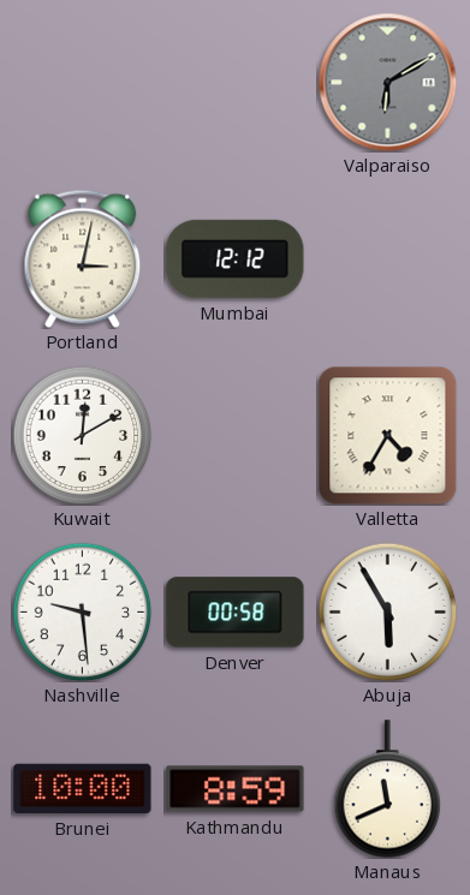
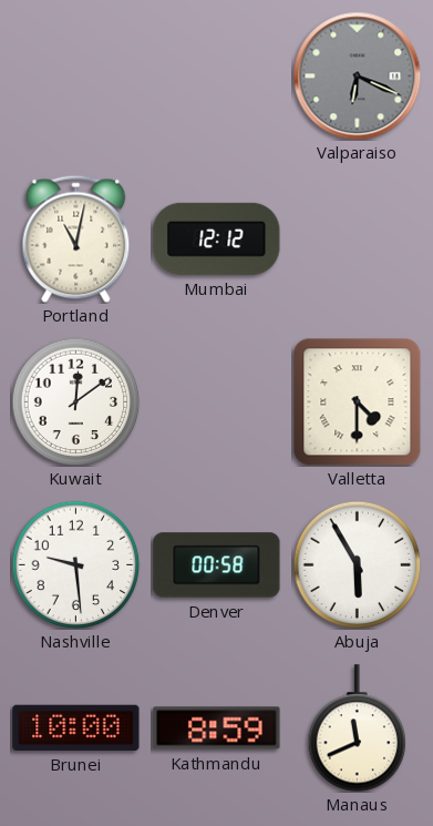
Valparaiso: 6:10 -> 6:19 (357, 75)
Portland: 3:02 -> 11:02 (76, 238)
Kuwait: 12:10 -> 12:09 (75, 401)
Valletta: 4:35 -> 4:30 (357, 401)
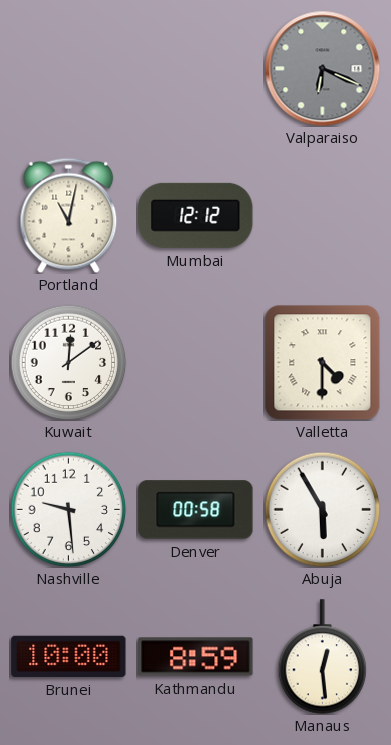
Manaus: 11:41 -> 12:29 (323, 657)
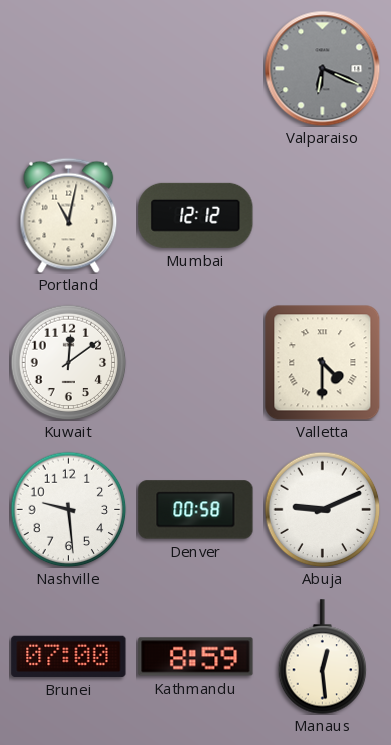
Abuja: 5:55 -> 9:11 (322, 509)
Brunei: 10:00 -> 07:00 (69, 656)
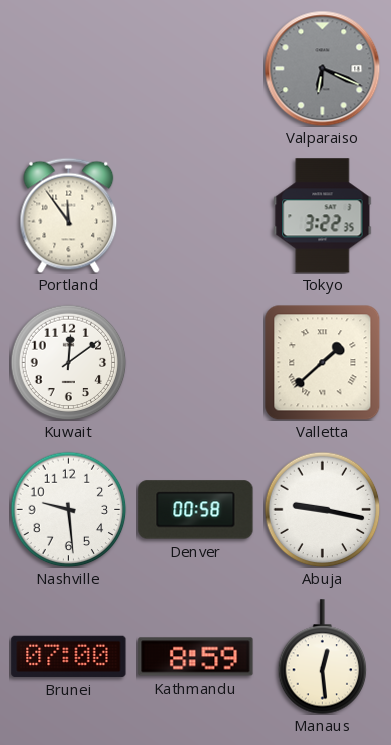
Portland: 11:02 -> 11:54 (69, 215)
Mumbai: 12:12 -> none (196, 215)
Tokyo: none -> 3:22 (323, 216)
Valletta: 4:30 -> 1:38 (322, 362)
Abuja: 9:11 -> 9:17 (322, 509)
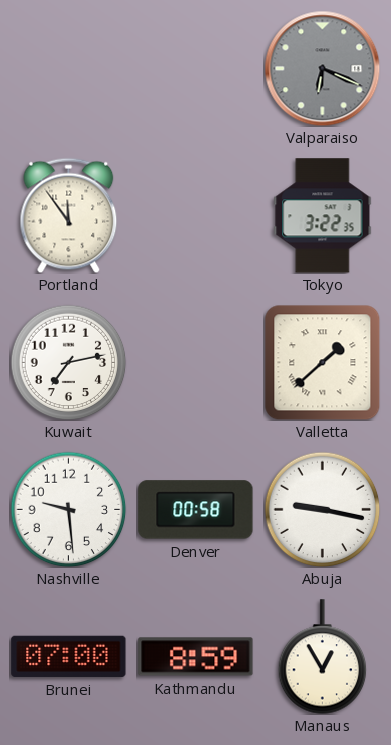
Kuwait: 12:09 -> 7:13 (68, 362)
Manaus: 12:29 -> 12:55 (323, 657)
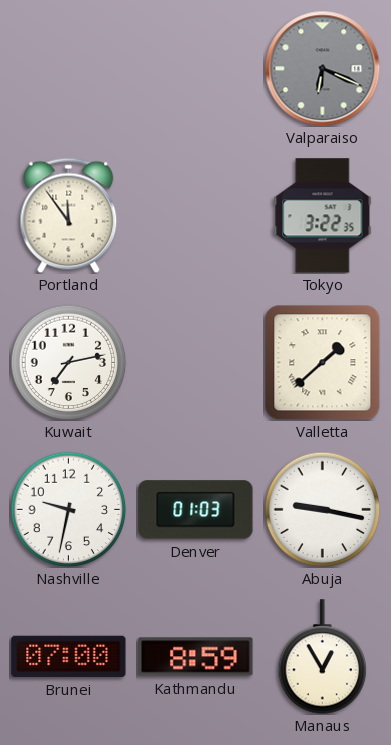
Nashville: 9:29 -> 9:32 (68, 509)
Denver: 00:58 -> 01:03 (196, 510)
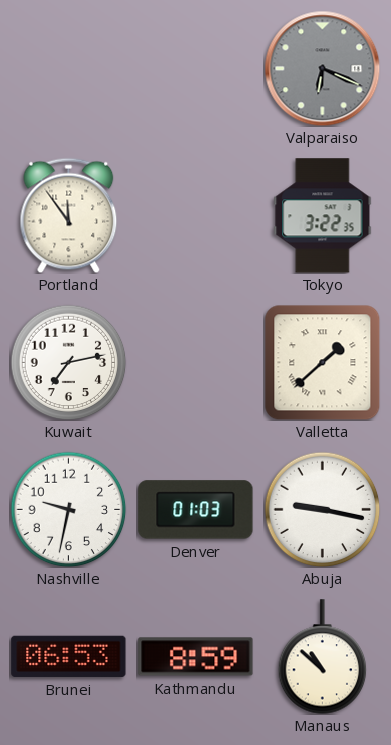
Brunei: 07:00 -> 06:53 (69, 656)
Manaus: 12:55 -> 10:52 (323, 657)
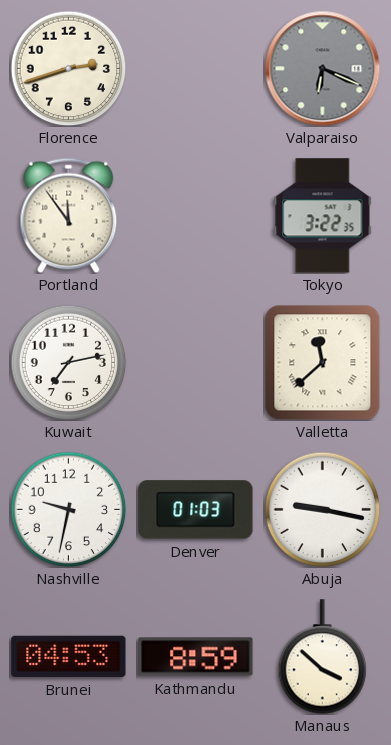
Florence: none -> 2:42 (68, 68)
Valletta: 1:38 -> 11:38 (322, 362)
Brunei: 06:53 -> 04:53 (69, 656)
Manaus: 10:52 -> 3:52 (323, 657)
